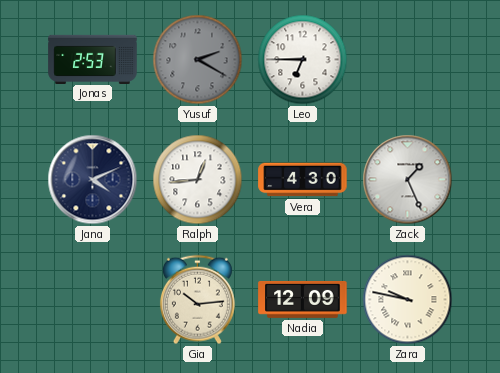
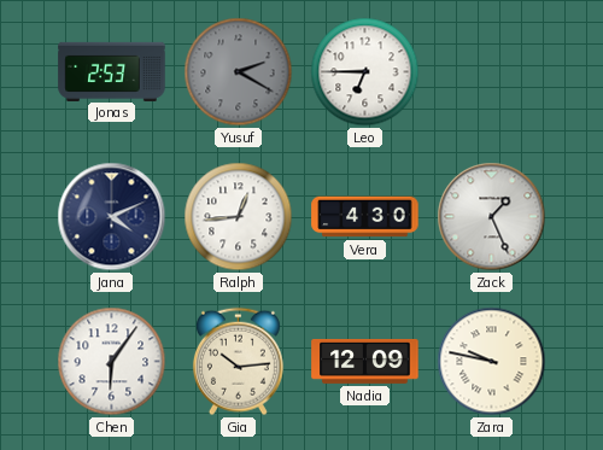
Chen: none -> 6:06 (112, 362)
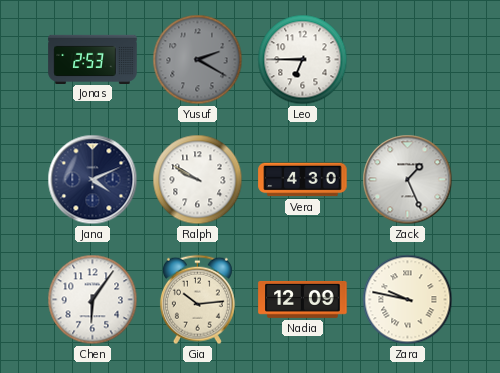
Ralph: 12:44 -> 9:50 (198, 180)
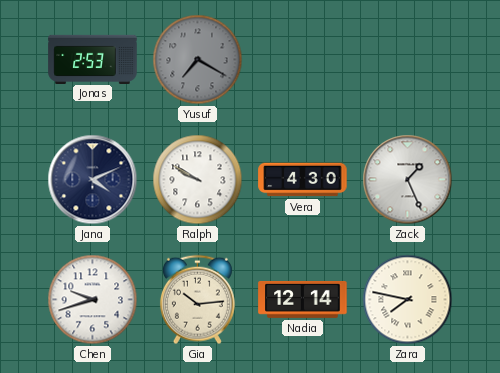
Yusuf: 2:20 -> 7:20 (198, 60)
Leo: 6:45 -> none (303, 60)
Chen: 6:06 -> 9:42 (93, 300)
Nadia: 12:09 -> 12:14 (303, 299)
Zara: 9:47 -> 7:47 (408, 300)
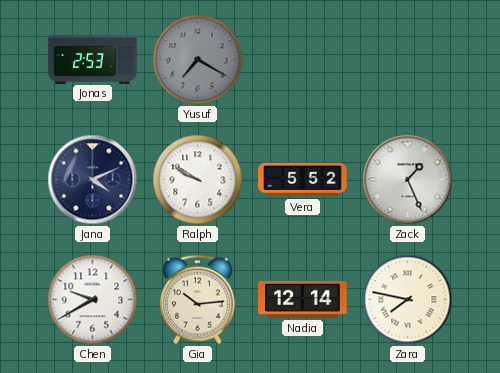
Vera: 4:30 -> 5:52 (303, 180)
Chen: 9:42 -> 9:40 (93, 300)
